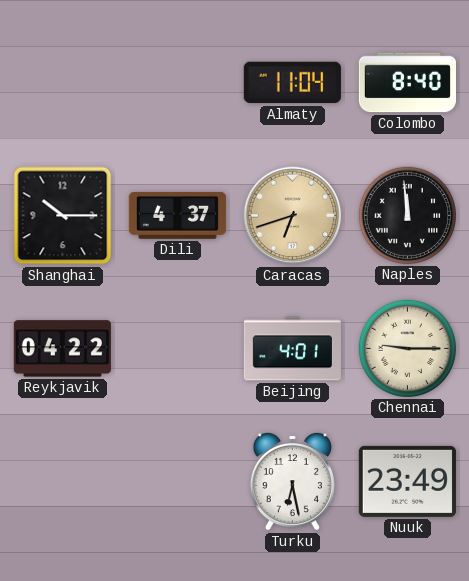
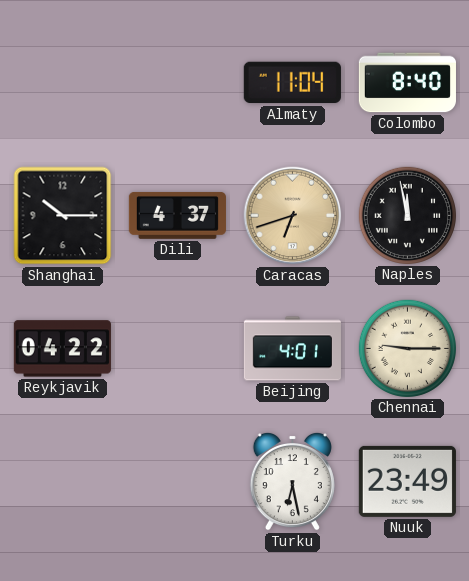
Naples: 11:59 -> 11:58 (407, 215)
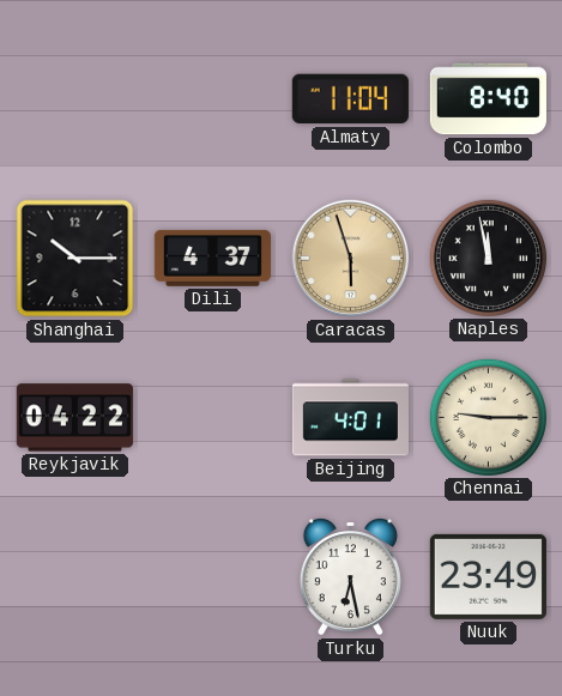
Caracas: 6:42 -> 5:57 (351, 259)
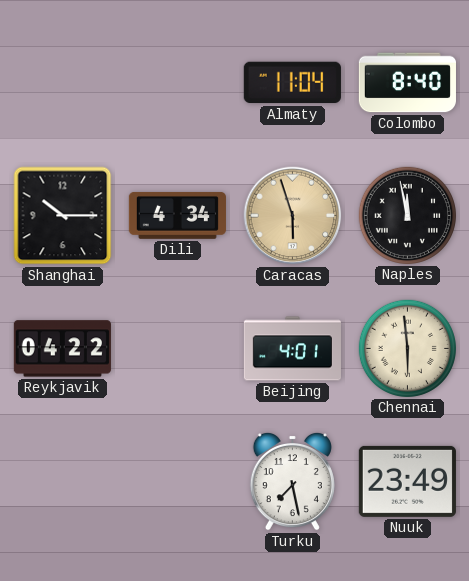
Dili: 4:37 -> 4:34 (177, 215)
Chennai: 9:15 -> 5:59 (407, 348)
Turku: 6:28 -> 7:28 (292, 481)
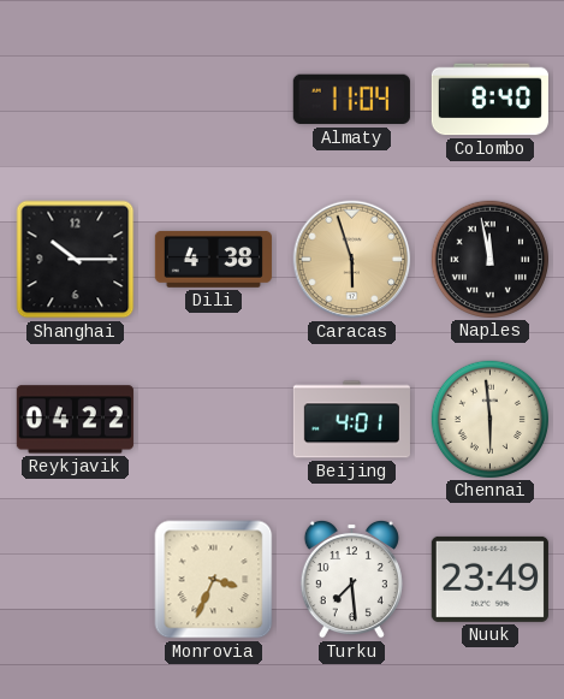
Dili: 4:34 -> 4:38 (213, 259)
Monrovia: none -> 3:34 (214, 580)
Turku: 7:28 -> 7:29 (351, 579)
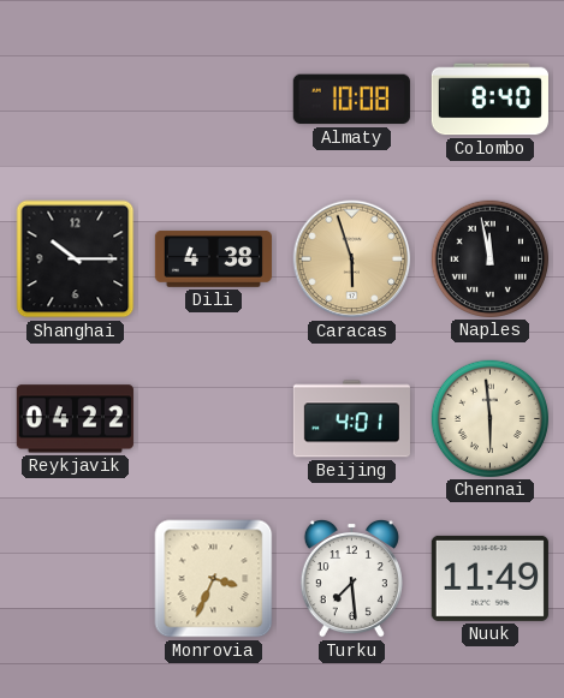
Almaty: 11:04 -> 10:08 (351, 100)
Nuuk: 23:49 -> 11:49 (489, 578)
